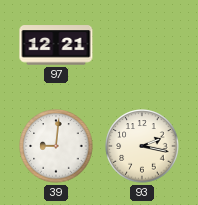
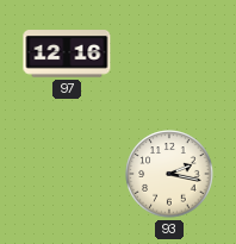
97: 12:21 -> 12:16 (67, 54)
39: 9:01 -> none (56, 146)
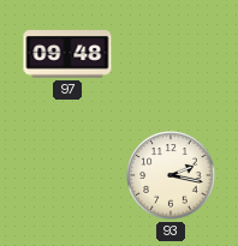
97: 12:16 -> 09:48 (67, 54)
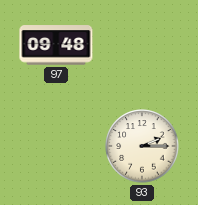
93: 2:17 -> 2:15 (142, 146)
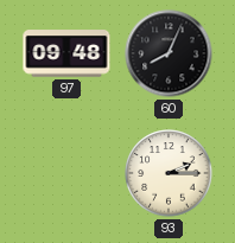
60: none -> 8:04 (169, 53)
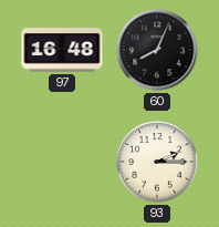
97: 09:48 -> 16:48 (62, 50)
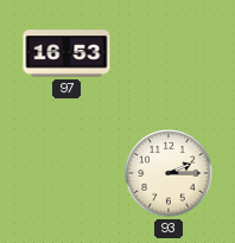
97: 16:48 -> 16:53 (66, 53)
60: 8:04 -> none (157, 50)
